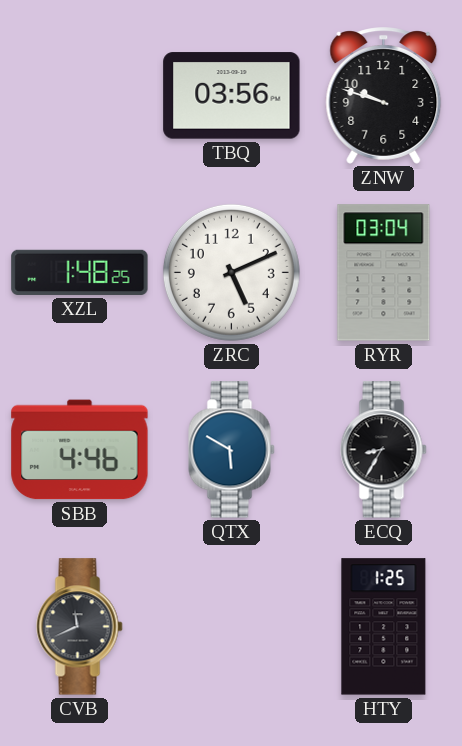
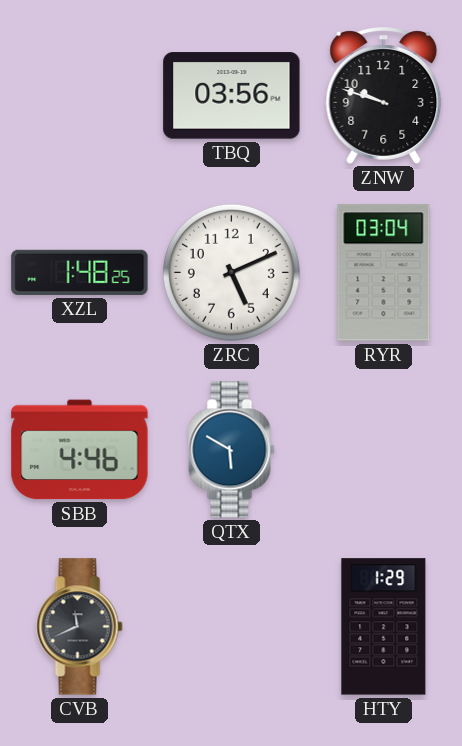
ECQ: 8:35 -> none (384, 450)
HTY: 1:25 -> 1:29 (384, 627)
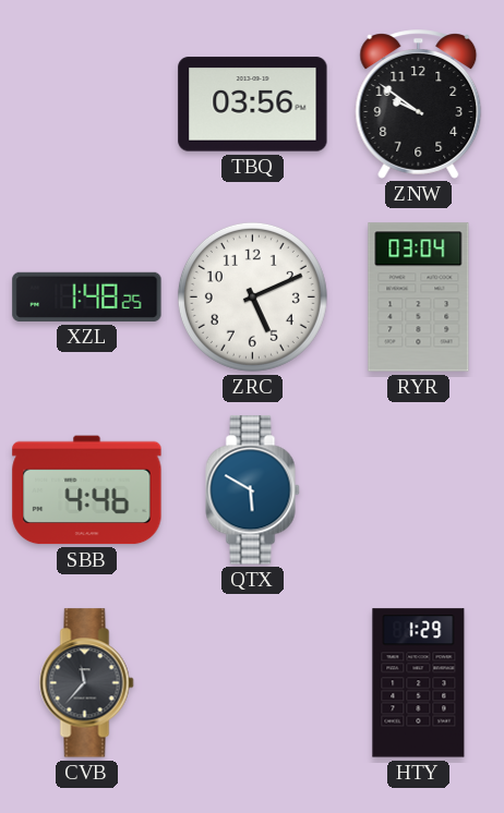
ZNW: 9:48 -> 9:51 (419, 105)
CVB: 11:41 -> 11:37 (87, 683)
